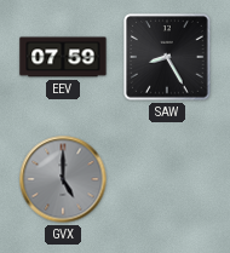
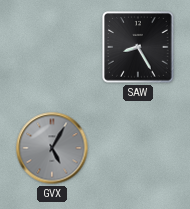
EEV: 07:59 -> none (63, 57)
GVX: 5:00 -> 5:05 (52, 148)
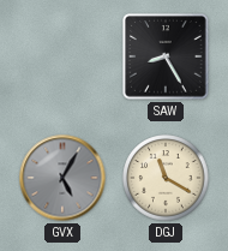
DGJ: none -> 11:20 (166, 178)
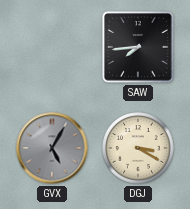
SAW: 8:25 -> 7:44 (138, 47)
DGJ: 11:20 -> 3:20 (138, 148)
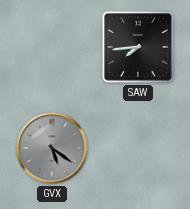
GVX: 5:05 -> 5:21 (52, 148)
DGJ: 3:20 -> none (138, 148)
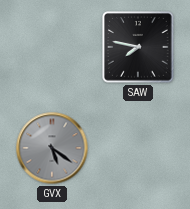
SAW: 7:44 -> 7:47 (138, 47)
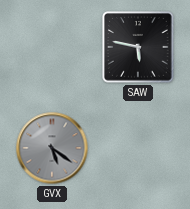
SAW: 7:47 -> 5:47 (138, 47)
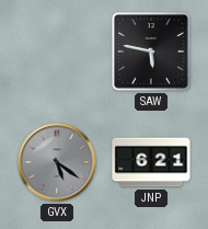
JNP: none -> 6:21 (151, 162)
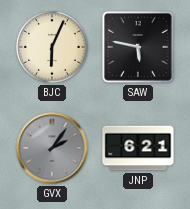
BJC: none -> 6:04 (52, 47)
GVX: 5:21 -> 2:06 (52, 148)
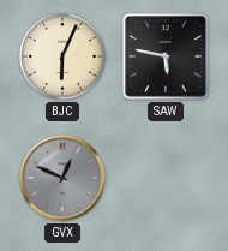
GVX: 2:06 -> 12:49 (62, 178)
JNP: 6:21 -> none (138, 148)
